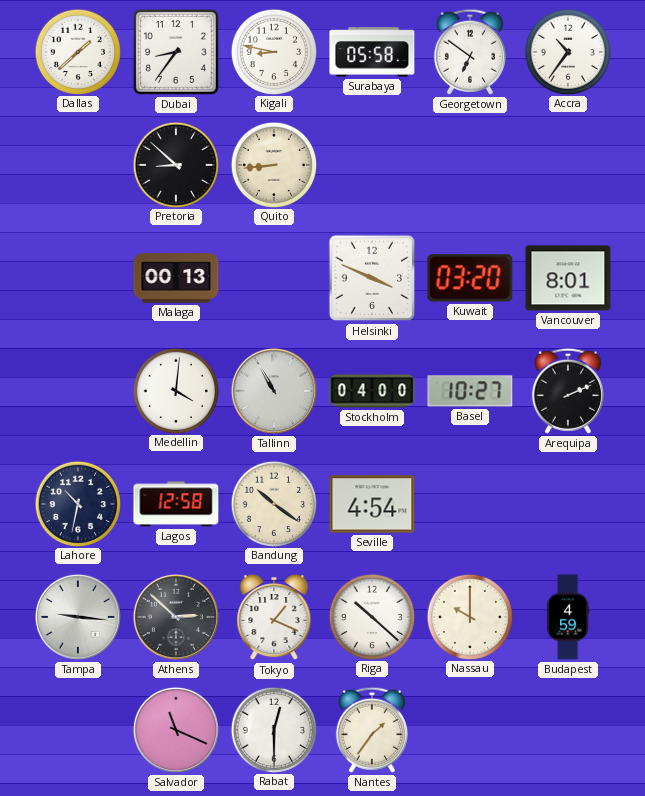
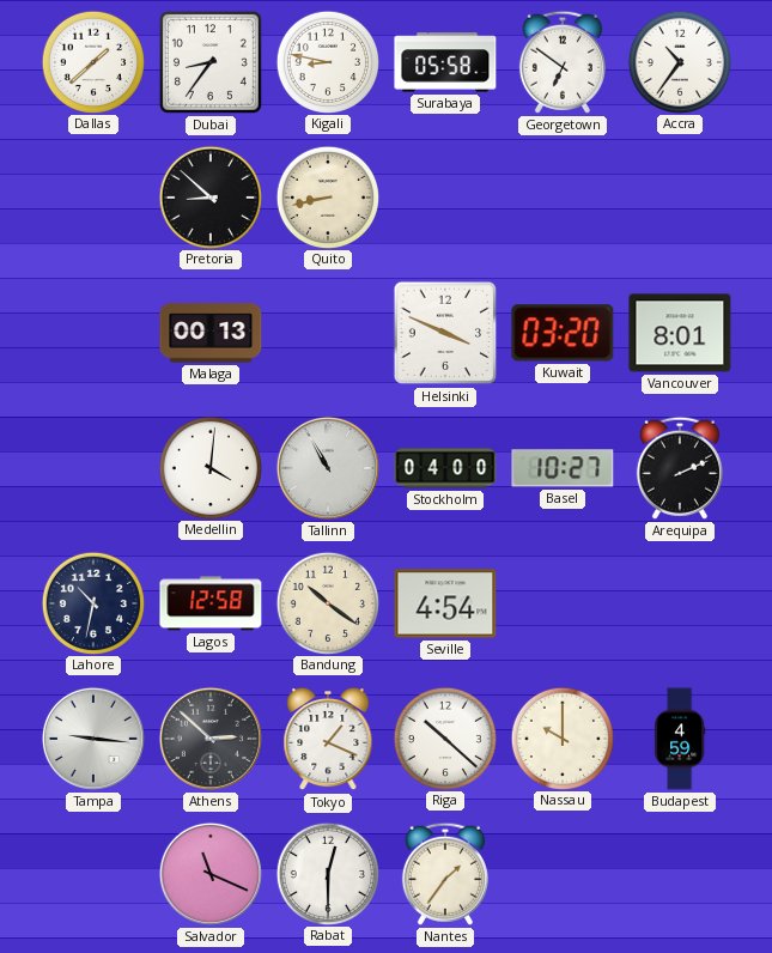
Quito: 8:44 -> 8:43 (327, 196)
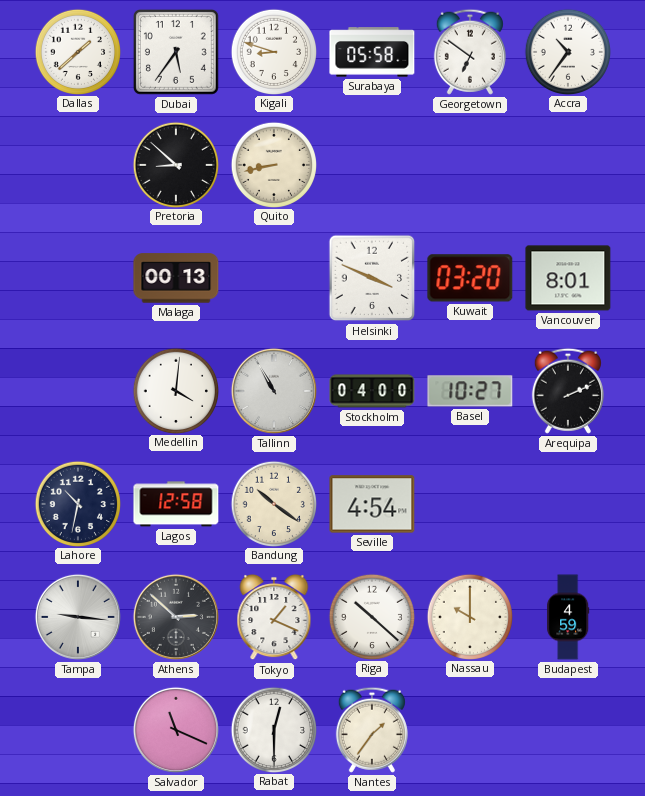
Dubai: 8:36 -> 5:36 (176, 52)
Kigali: 8:47 -> 8:48 (273, 51)
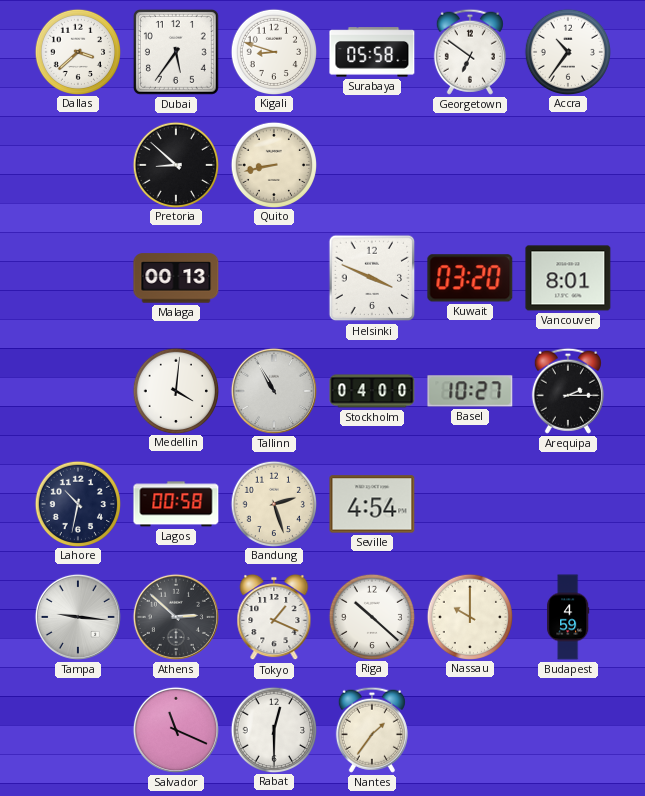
Dallas: 1:38 -> 3:38 (77, 51)
Arequipa: 2:11 -> 2:15 (568, 391)
Lagos: 12:58 -> 00:58 (176, 504)
Bandung: 10:21 -> 2:27 (273, 503)
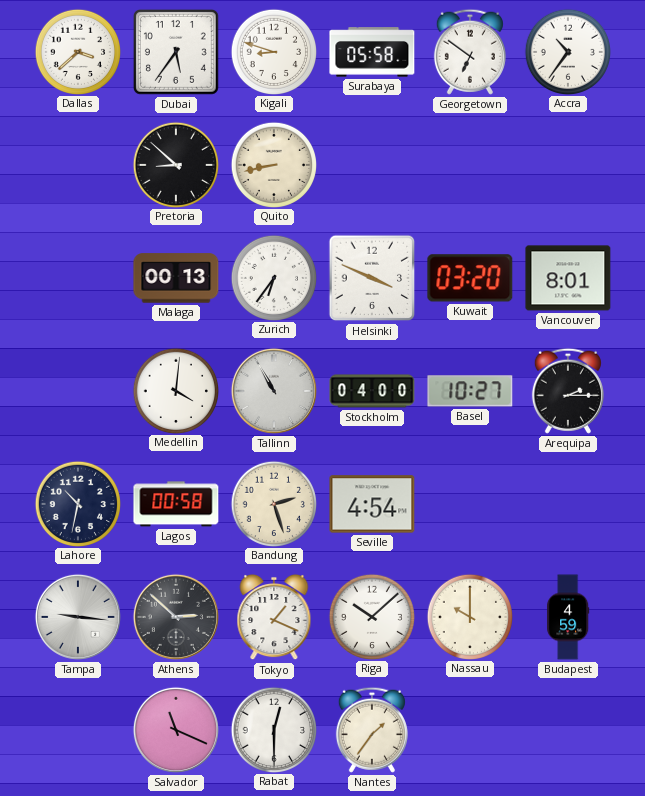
Zurich: none -> 6:36 (273, 277)
Riga: 10:22 -> 10:08 (371, 616)
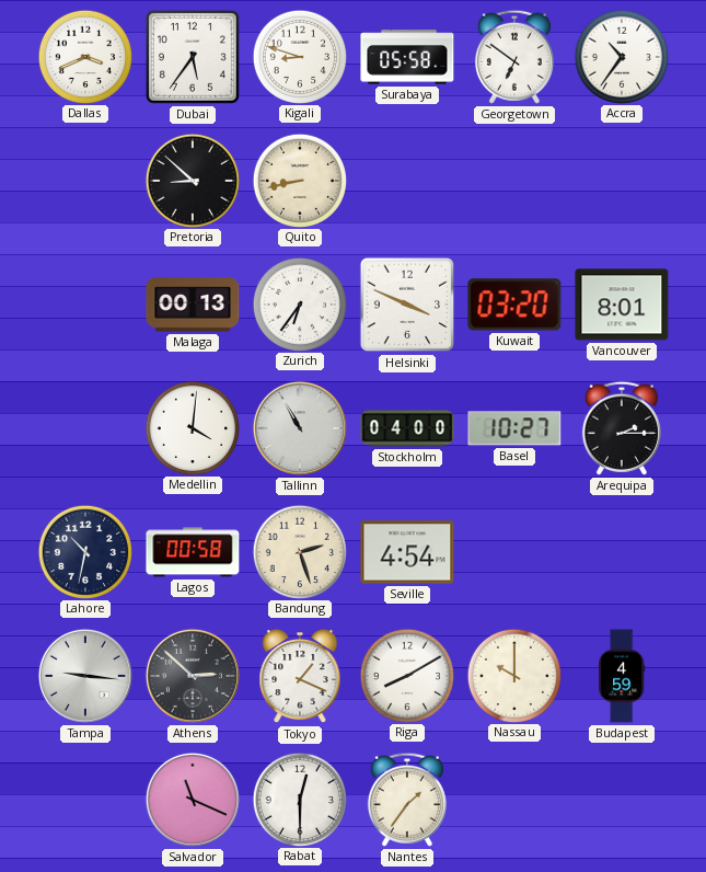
Dallas: 3:38 -> 3:41 (84, 56)
Riga: 10:08 -> 8:10 (406, 675)
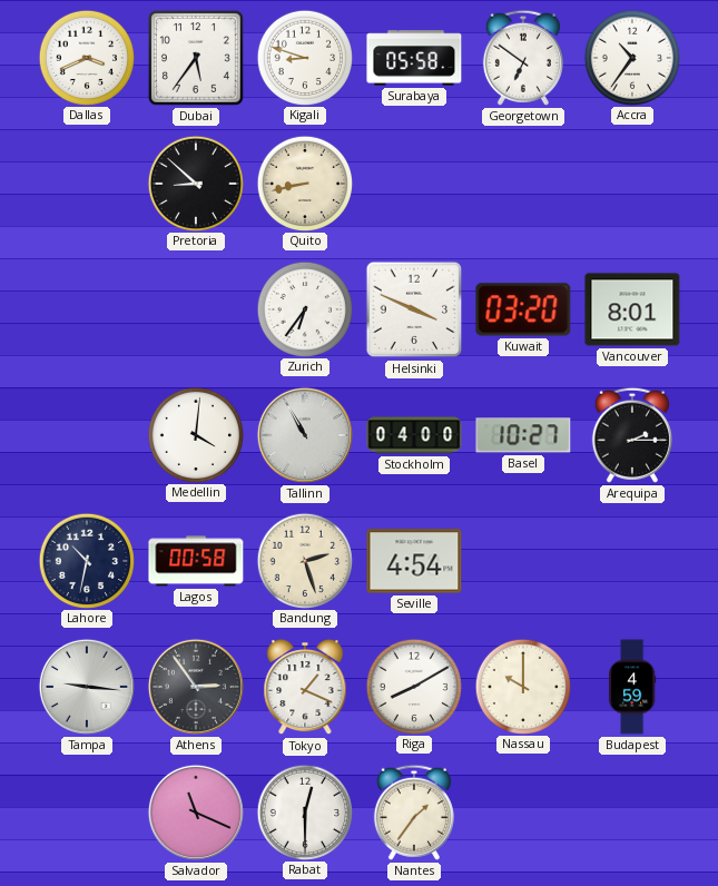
Malaga: 00:13 -> none (193, 305)
Athens: 2:52 -> 2:54 (196, 687)
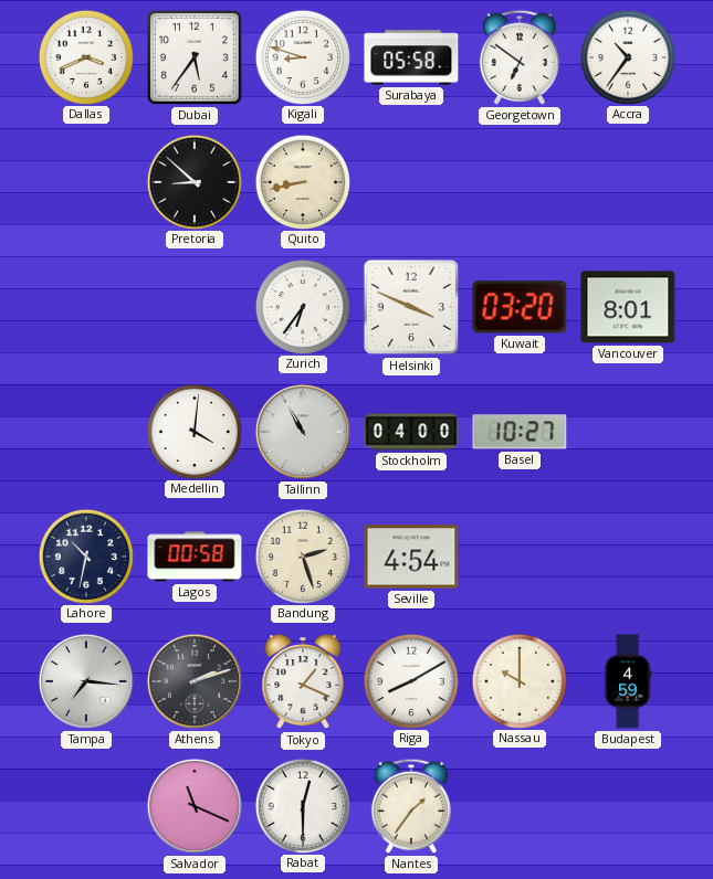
Arequipa: 2:15 -> none (632, 435)
Tampa: 9:16 -> 7:16 (86, 681)
Athens: 2:54 -> 2:12 (195, 681)
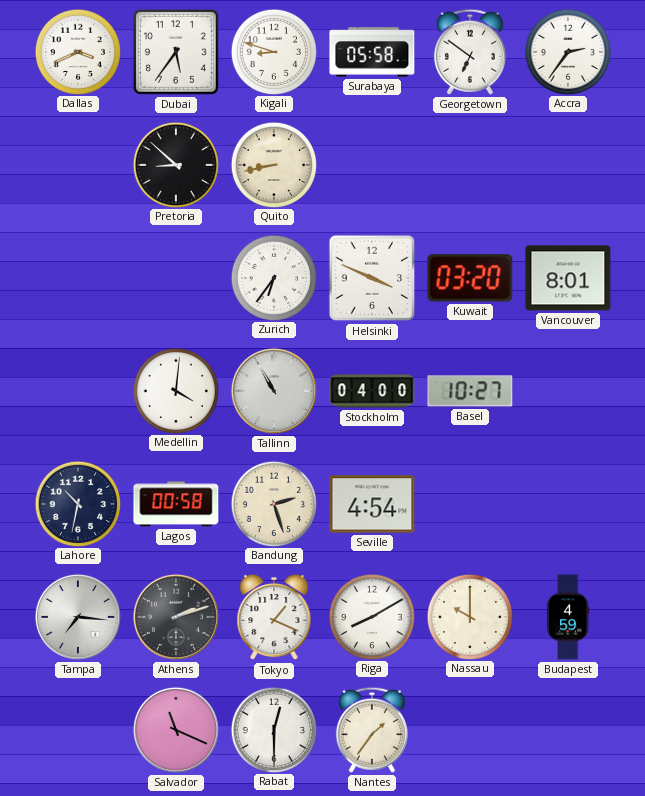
Accra: 10:36 -> 2:36 (567, 51)
